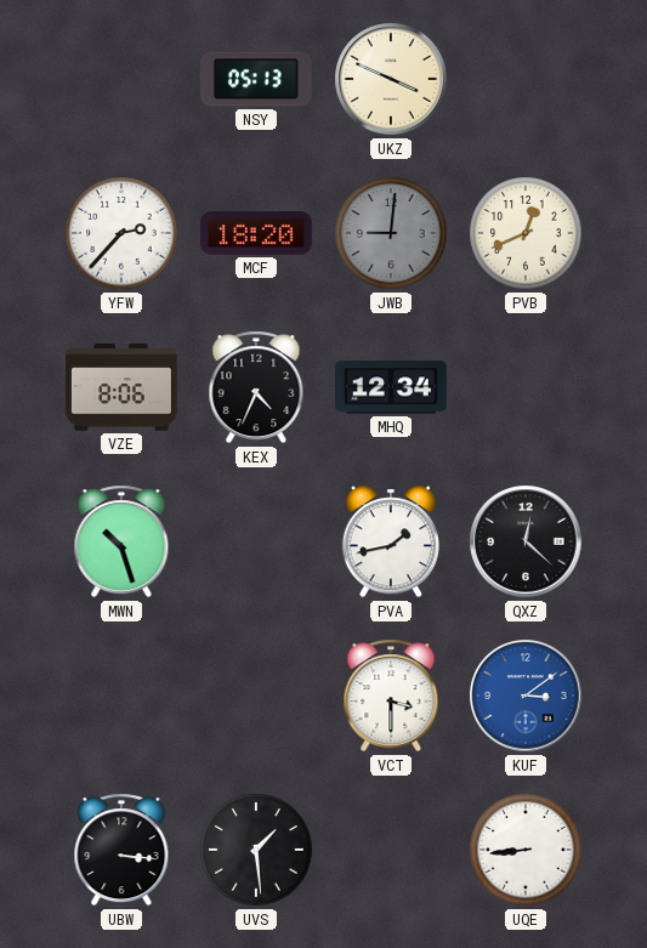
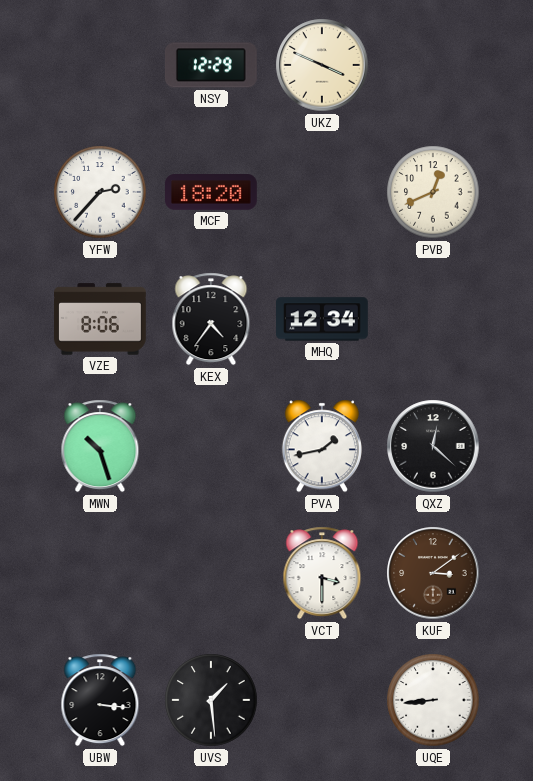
NSY: 05:13 -> 12:29 (211, 65)
JWB: 9:01 -> none (391, 233)
KEX: 4:34 -> 4:36 (211, 319)
KUF dial: blue -> brown (433, 573)
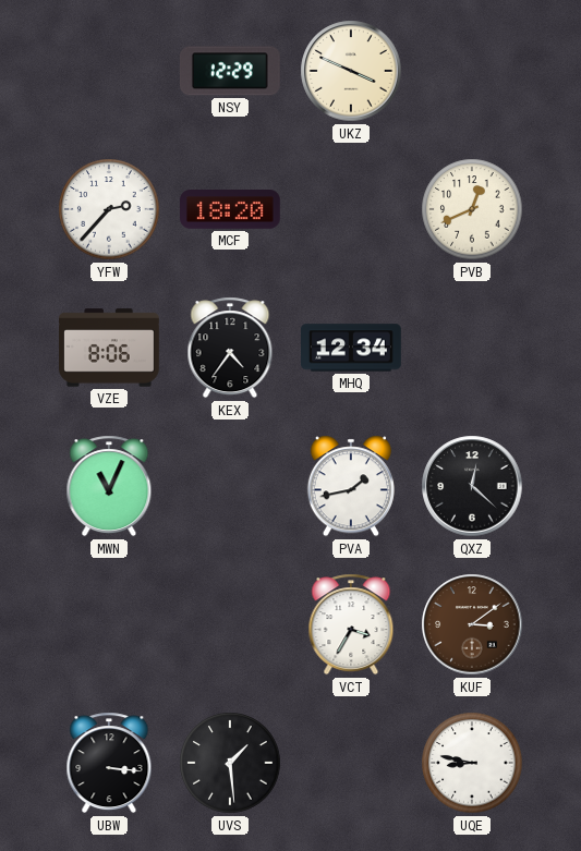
MWN: 10:27 -> 11:04 (109, 486)
VCT: 3:30 -> 3:35 (351, 624)
UQE: 8:44 -> 8:47 (472, 763)
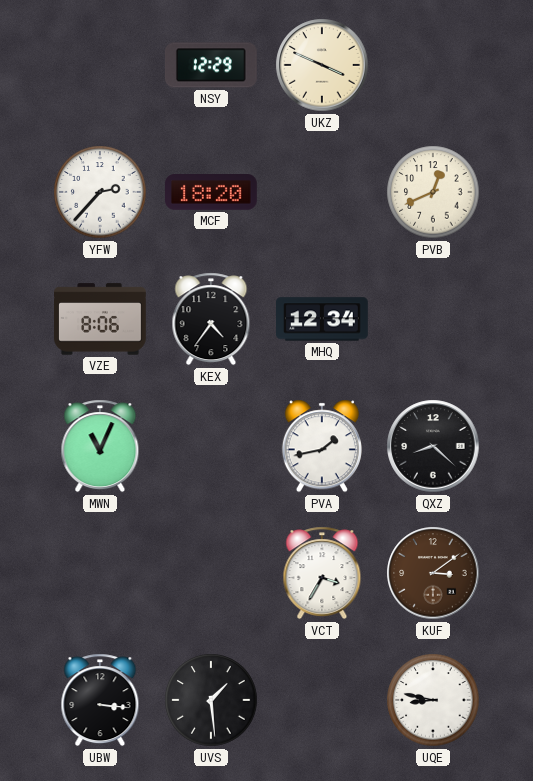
QXZ: 12:22 -> 8:22 (433, 446)
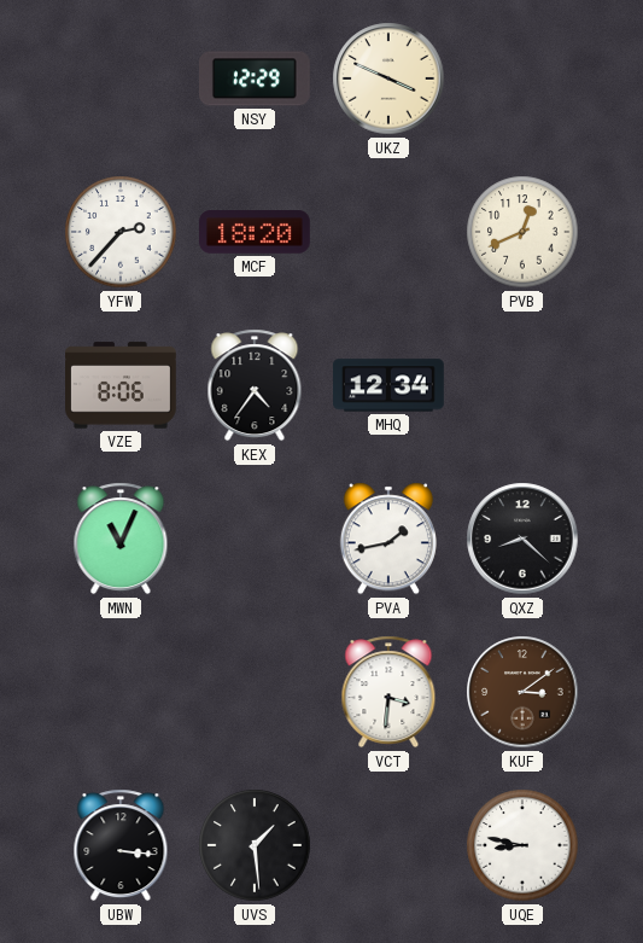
VCT: 3:35 -> 3:31 (388, 692)
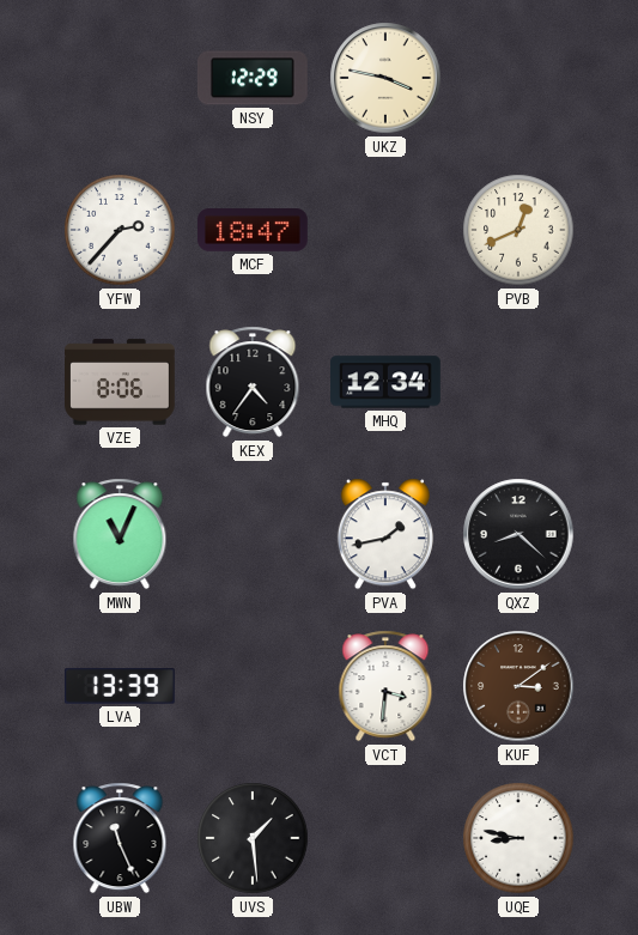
UKZ: 3:49 -> 3:47 (385, 78)
MCF: 18:20 -> 18:47 (254, 231)
LVA: none -> 13:39 (120, 686)
UBW: 3:16 -> 11:26 (120, 838)
